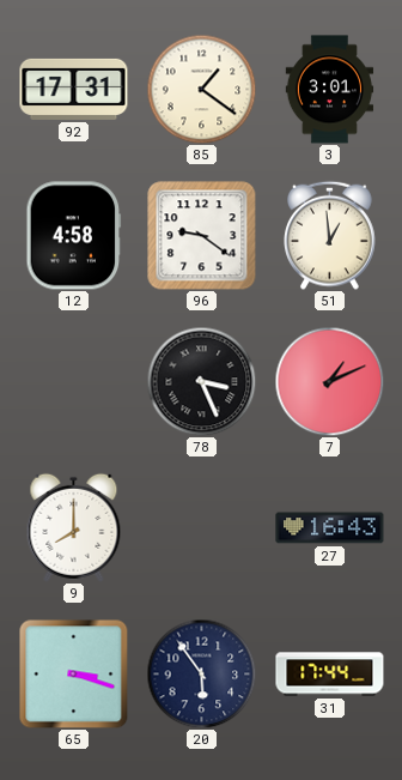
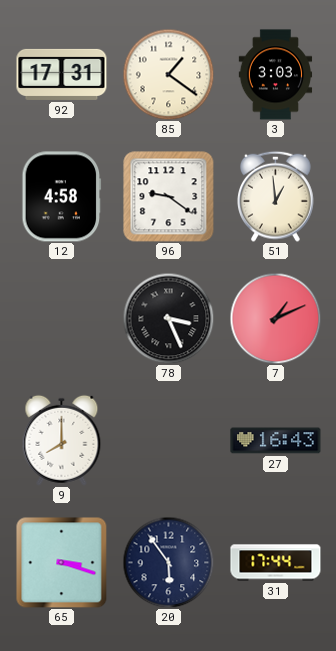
3: 3:01 -> 3:03 (276, 75)
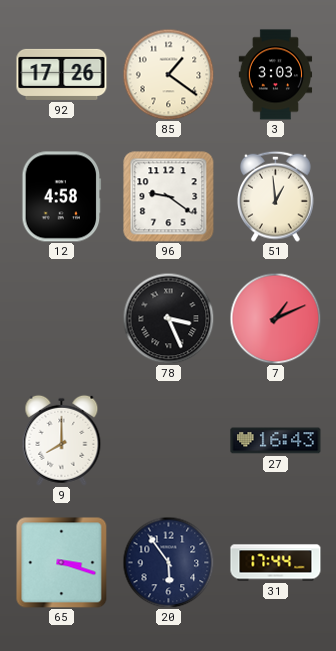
92: 17:31 -> 17:26 (62, 74)
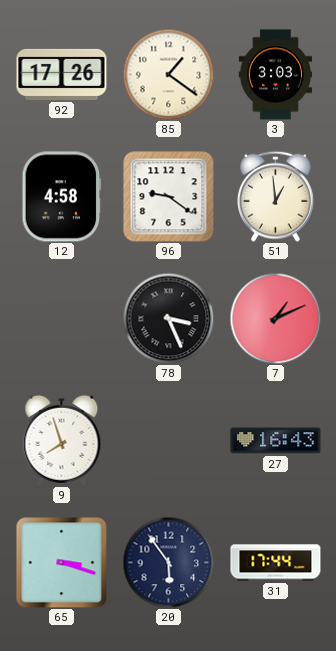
9: 8:00 -> 7:57 (62, 440)
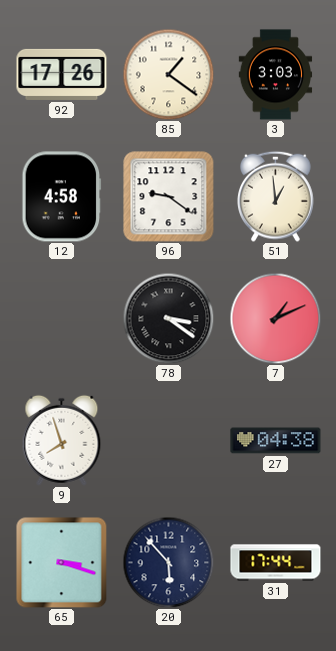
78: 3:26 -> 3:21 (168, 318)
27: 16:43 -> 04:38 (276, 441)
20: 5:54 -> 5:53 (168, 562)
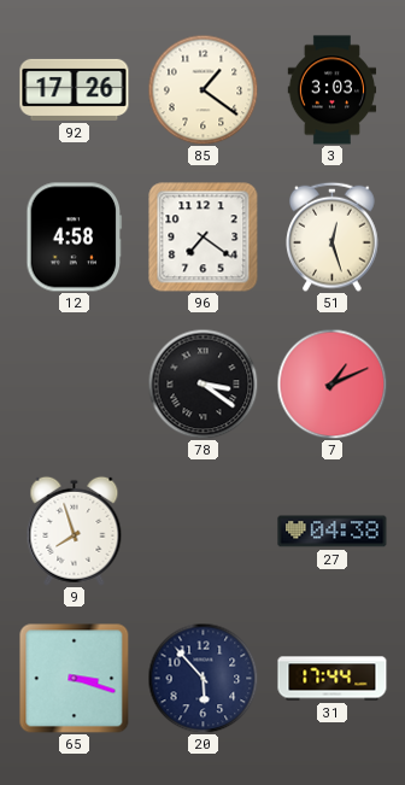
96: 9:21 -> 7:21 (204, 238)
51: 12:59 -> 12:27 (333, 236)
